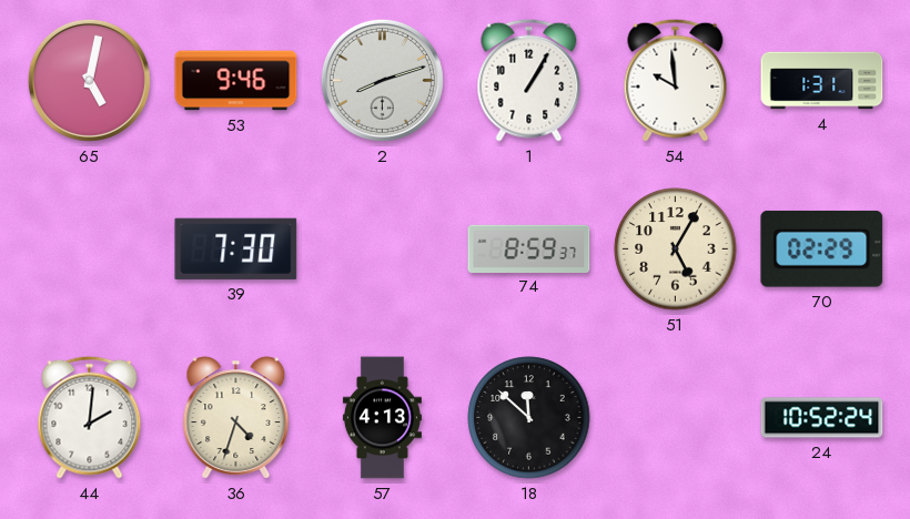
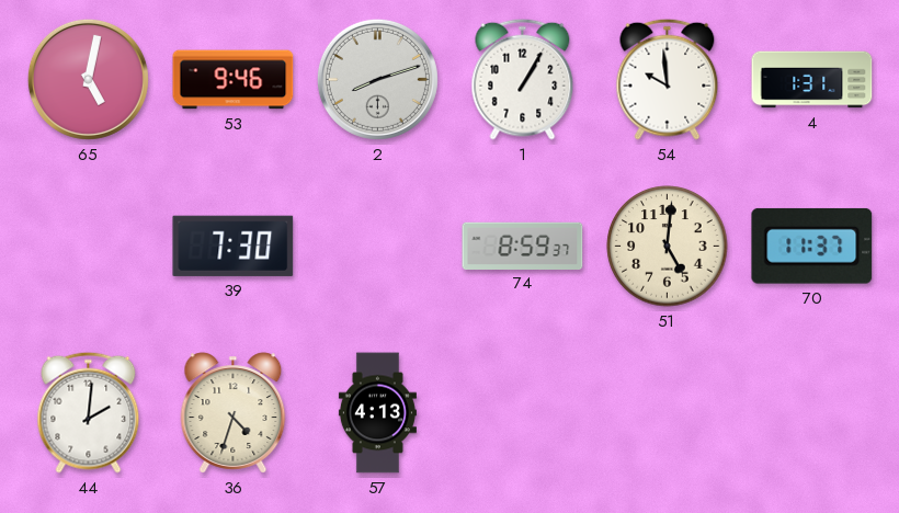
51: 5:05 -> 5:01 (668, 247)
70: 02:29 -> 11:37 (812, 246)
18: 11:52 -> none (529, 418)
24: 10:52 -> none (822, 418)
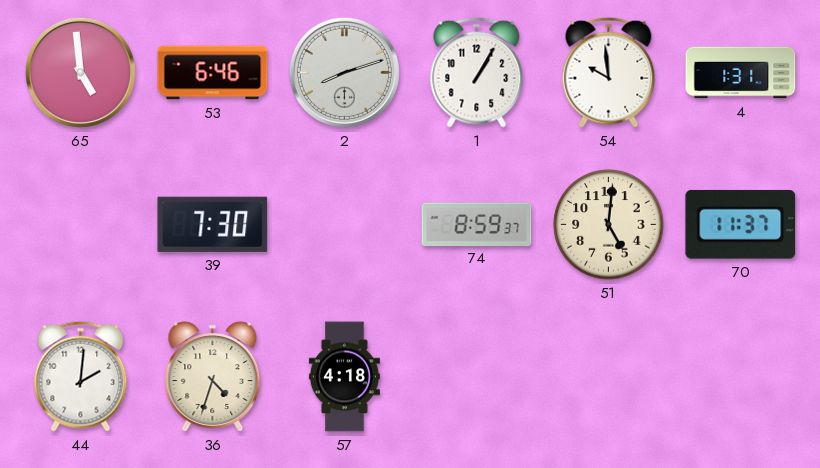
65: 5:02 -> 4:59 (80, 72)
53: 9:46 -> 6:46 (213, 73)
57: 4:13 -> 4:18 (344, 377)
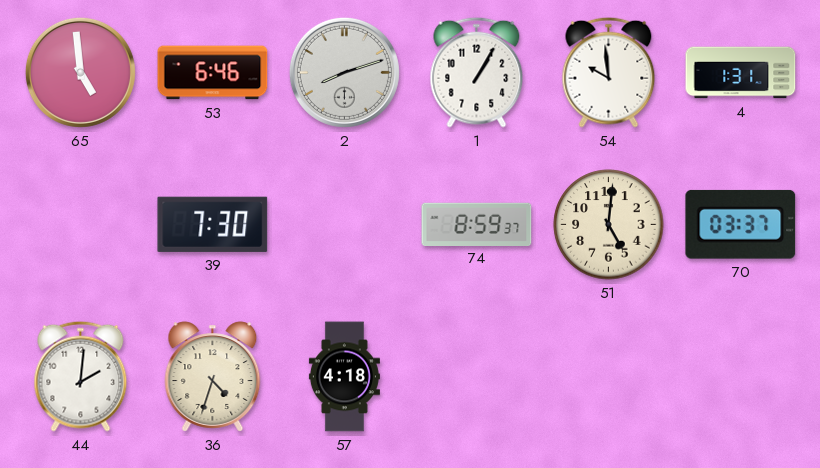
70: 11:37 -> 03:37 (741, 224)
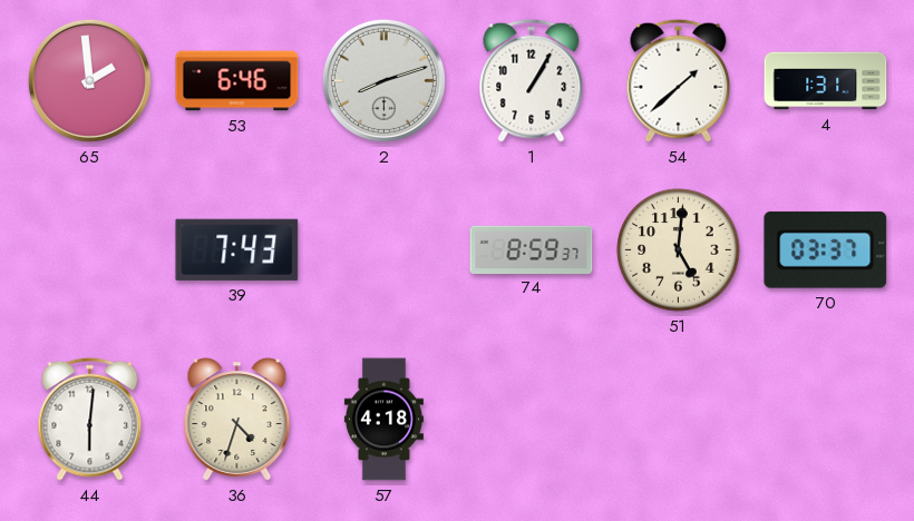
65: 4:59 -> 1:59 (89, 80)
54: 9:59 -> 1:38 (679, 80)
39: 7:30 -> 7:43 (237, 249)
44: 2:01 -> 6:01 (90, 419)
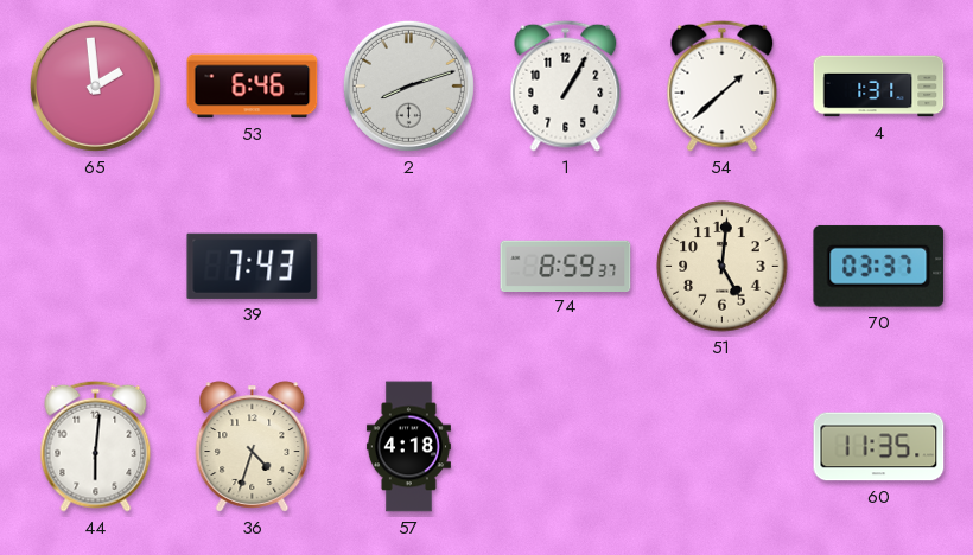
60: none -> 11:35 (879, 447)
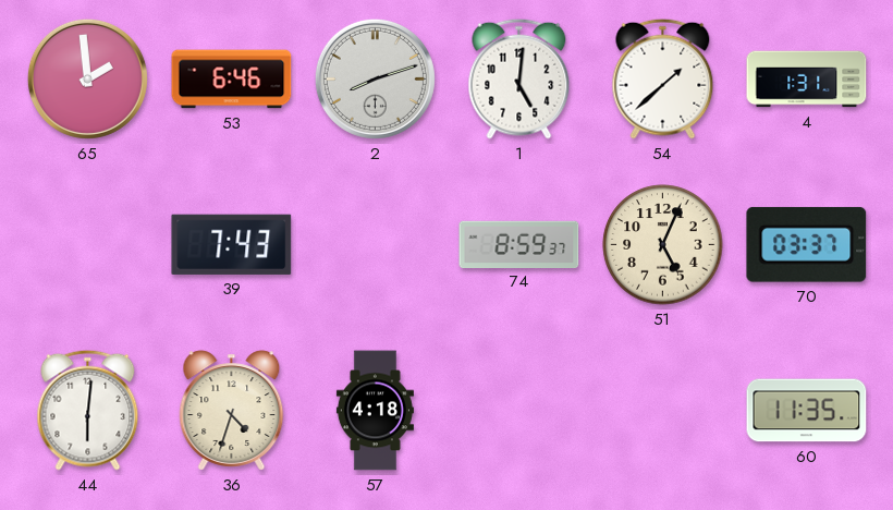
1: 1:05 -> 5:01 (519, 78)
51: 5:01 -> 5:04 (663, 245)
